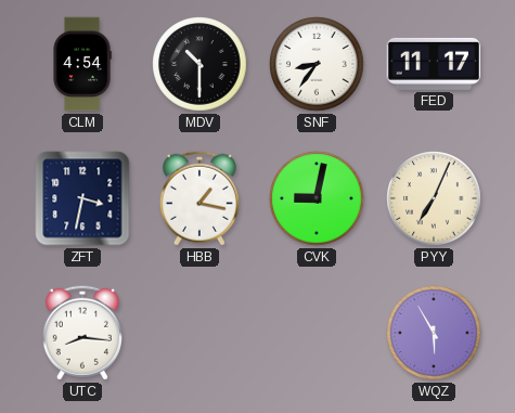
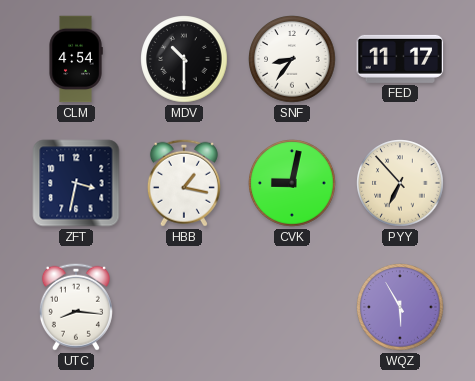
PYY: 7:04 -> 6:53 (400, 183)
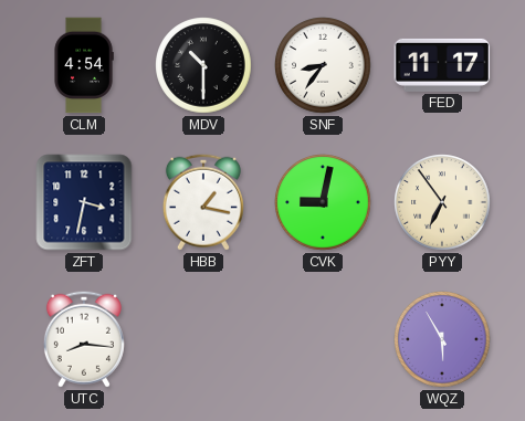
PYY: 6:53 -> 6:54 (442, 202)
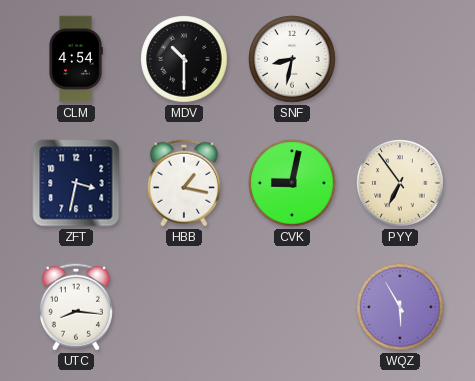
SNF: 8:36 -> 8:32 (292, 59)
FED: 11:17 -> none (442, 65)
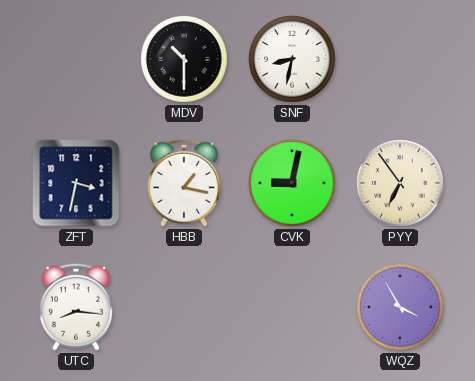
CLM: 4:54 -> none (76, 59)
WQZ: 5:55 -> 3:55 (400, 307)
